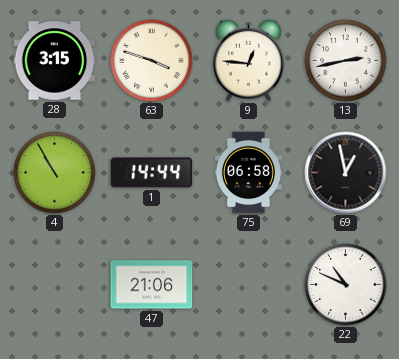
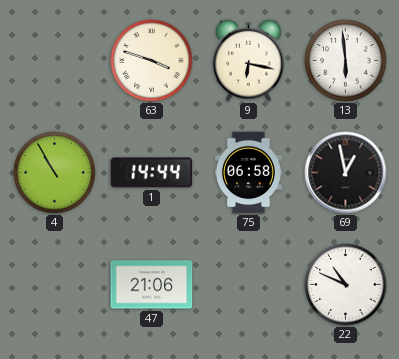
28: 3:15 -> none (55, 61)
9: 12:46 -> 6:17 (249, 60)
13: 2:43 -> 5:59 (346, 61)
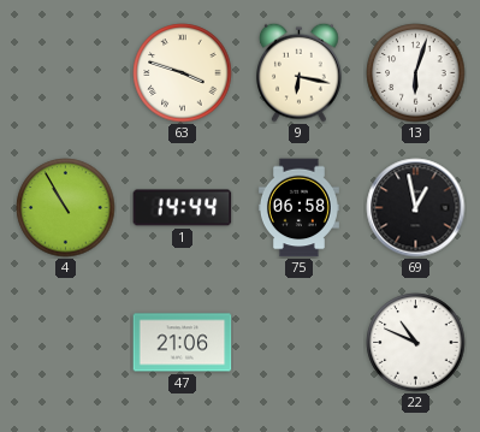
13: 5:59 -> 6:03 (416, 73)
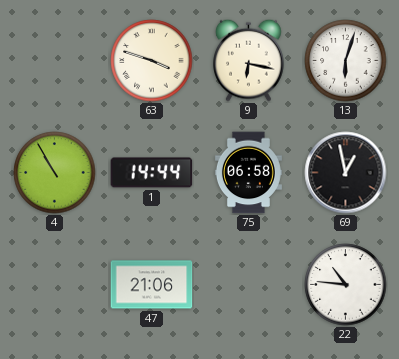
22: 10:49 -> 10:46 (346, 285)
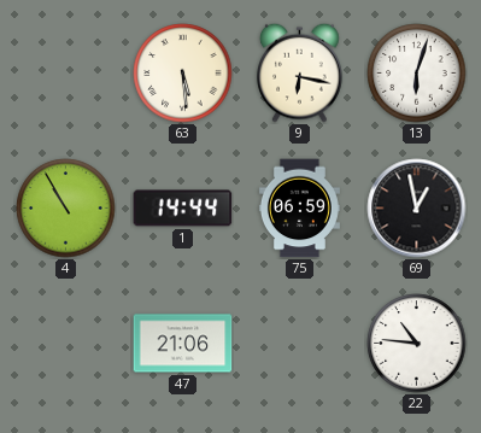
63: 3:48 -> 5:29 (183, 74)
75: 06:58 -> 06:59 (299, 209)
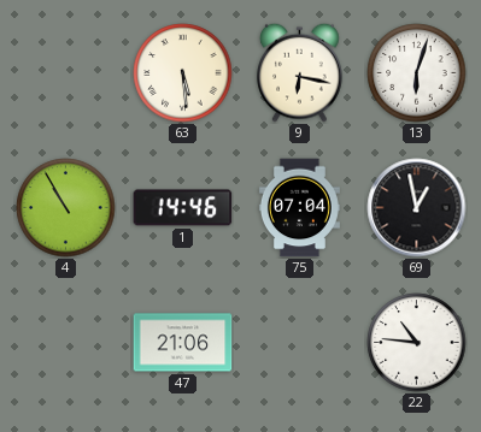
1: 14:44 -> 14:46 (183, 208)
75: 06:59 -> 07:04 (299, 208)
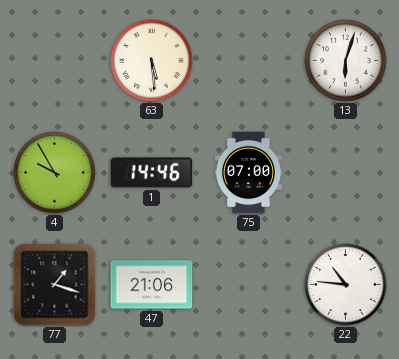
9: 6:17 -> none (300, 72)
4: 10:55 -> 9:55 (55, 173)
75: 07:04 -> 07:00 (248, 173)
69: 12:58 -> none (417, 208)
77: none -> 1:18 (55, 285)
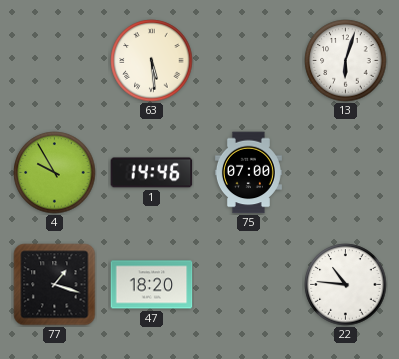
47: 21:06 -> 18:20 (152, 285)
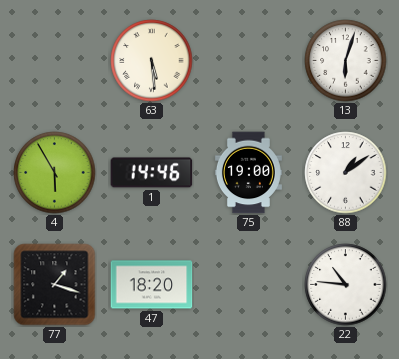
4: 9:55 -> 5:55 (55, 173)
75: 07:00 -> 19:00 (248, 173)
88: none -> 1:09 (346, 173)
